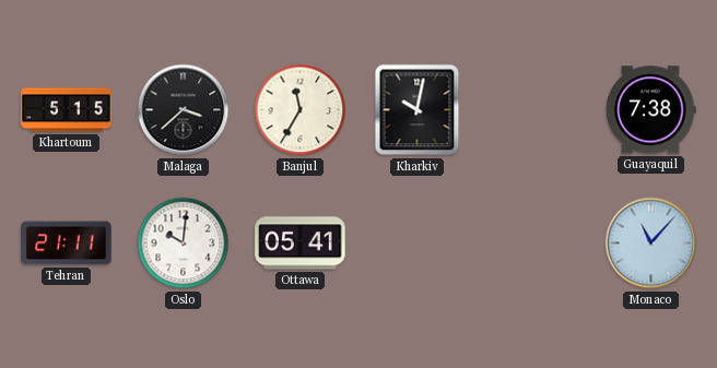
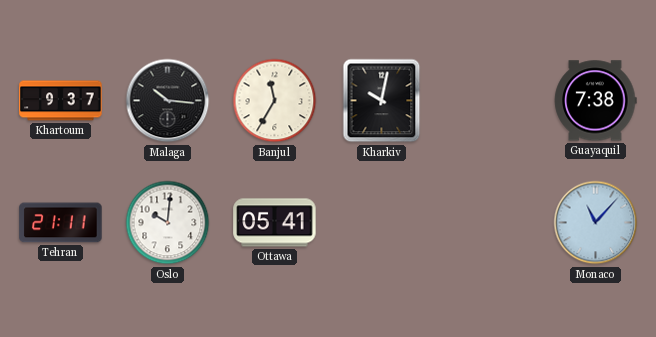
Khartoum: 5:15 -> 9:37 (61, 101)
Malaga: 3:38 -> 10:16 (168, 101)
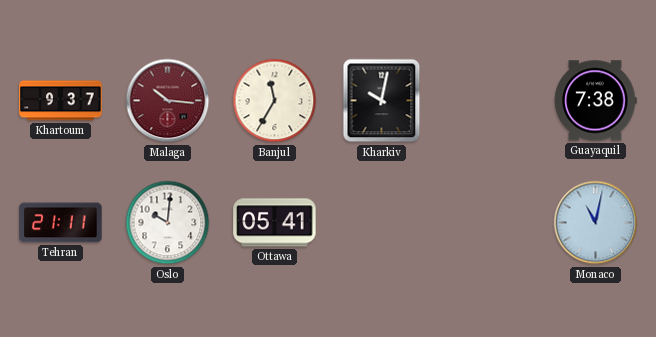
Malaga dial: black -> burgundy (168, 101)
Monaco: 11:07 -> 11:02 (596, 223)
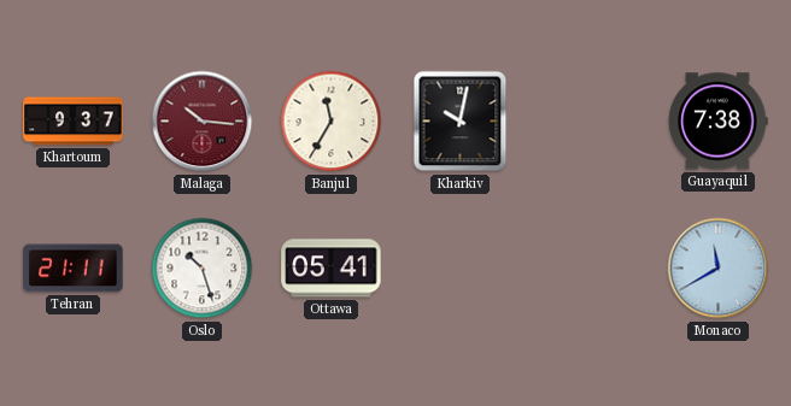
Oslo: 10:01 -> 10:27 (203, 269)
Monaco: 11:02 -> 11:40 (719, 269)
